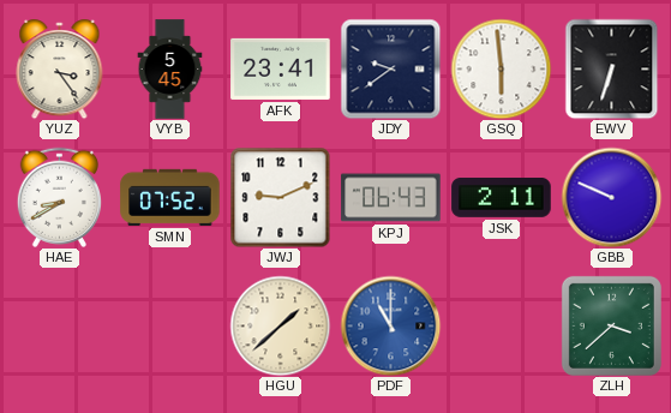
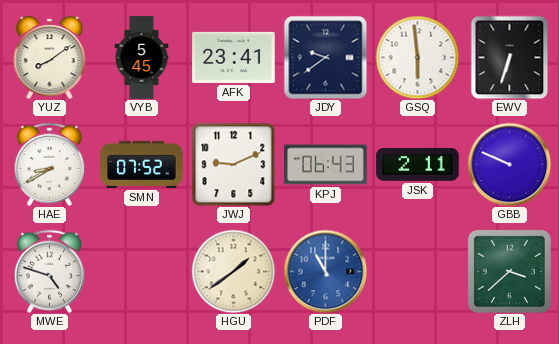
YUZ: 3:24 -> 8:09 (50, 58)
MWE: none -> 4:48 (49, 271)
HGU: 1:38 -> 1:39 (233, 271)
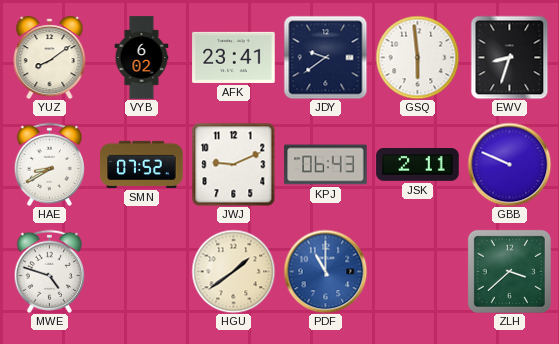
VYB: 5:45 -> 6:02 (142, 58)
EWV: 6:33 -> 8:33 (510, 57)
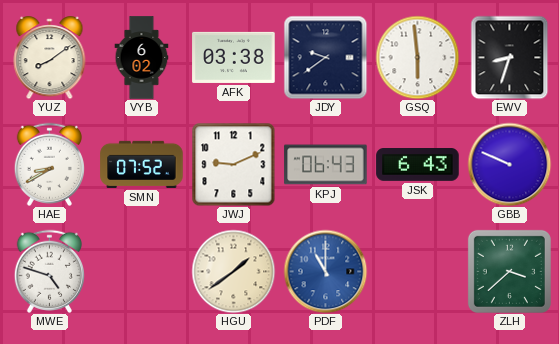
AFK: 23:41 -> 03:38 (234, 57)
JSK: 2:11 -> 6:43 (418, 165)
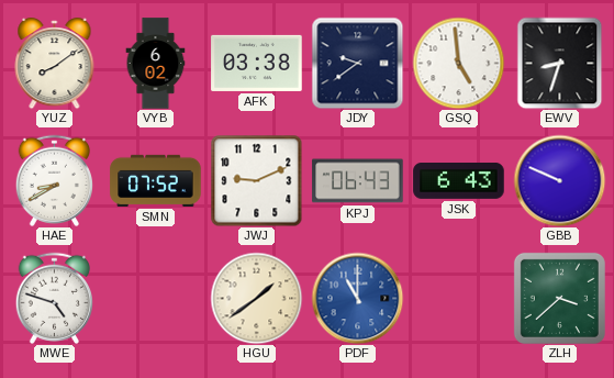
GSQ: 5:59 -> 4:59 (458, 63)
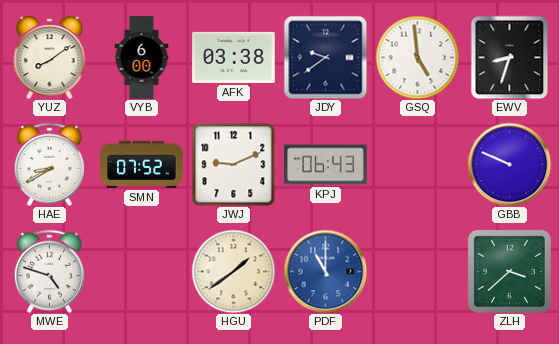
VYB: 6:02 -> 6:00 (142, 58)
JSK: 6:43 -> none (459, 181)
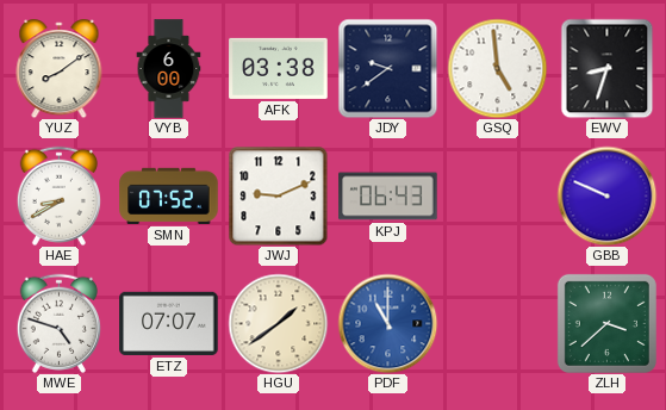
ETZ: none -> 07:07 (169, 323)
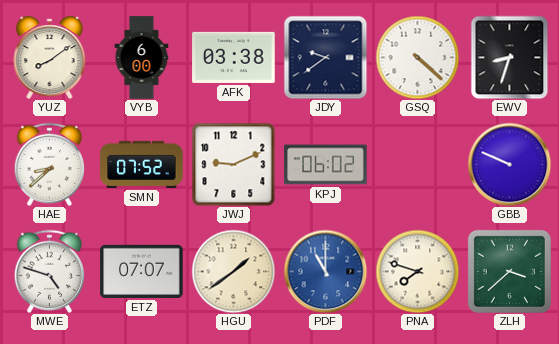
GSQ: 4:59 -> 4:22 (417, 57)
HAE: 8:40 -> 8:38 (49, 164)
KPJ: 06:43 -> 06:02 (326, 165)
PNA: none -> 7:48 (417, 271)
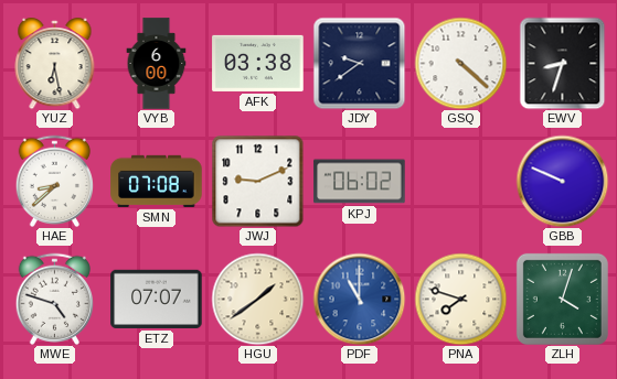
YUZ: 8:09 -> 6:28 (55, 64)
SMN: 07:52 -> 07:08 (157, 181)
ZLH: 3:38 -> 4:03 (562, 299)
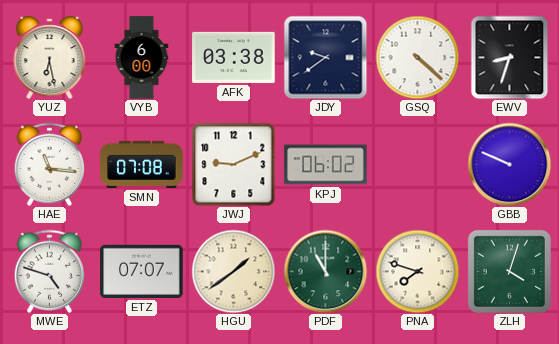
HAE: 8:38 -> 11:16 (49, 164)
PDF dial: blue -> green (325, 271)
